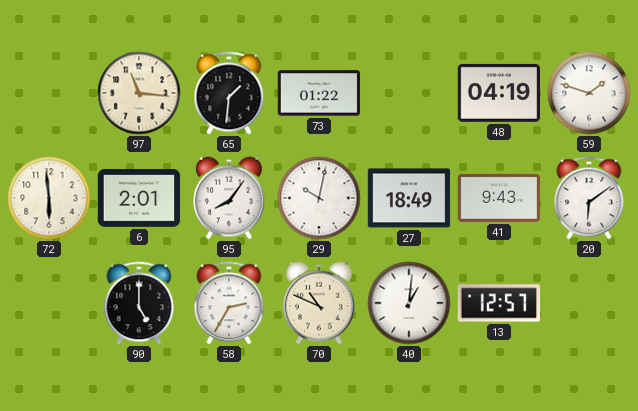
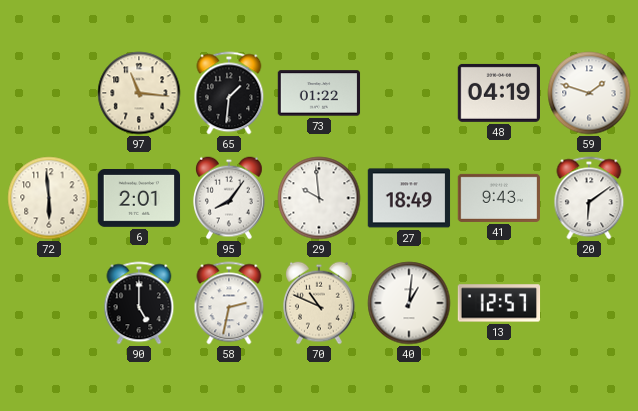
29: 10:02 -> 9:59 (319, 198)
58: 2:35 -> 2:32 (229, 303)
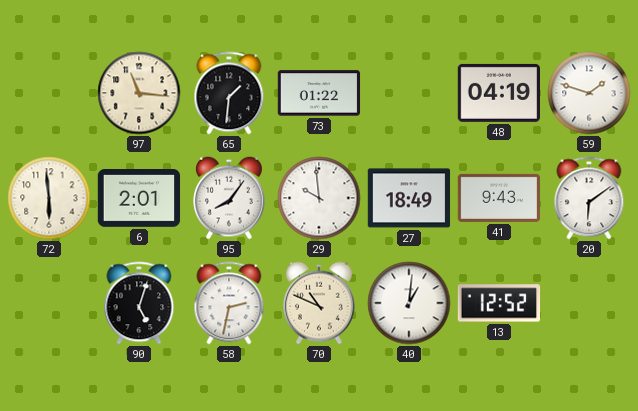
90: 5:00 -> 5:03 (139, 303)
13: 12:57 -> 12:52 (499, 303)
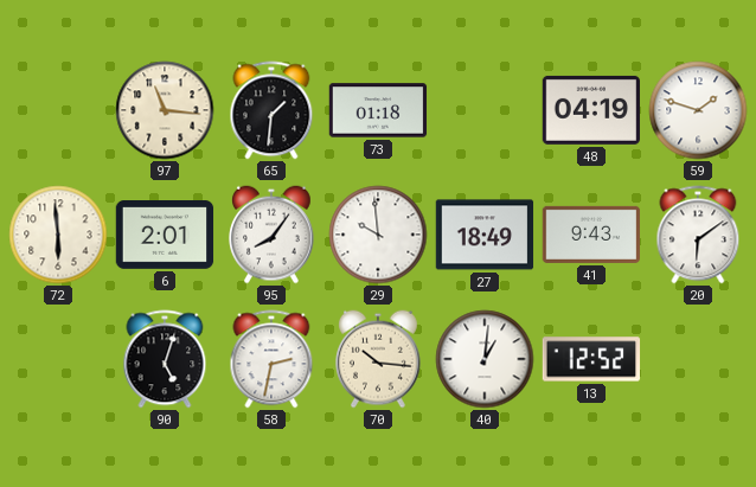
73: 01:22 -> 01:18 (378, 110)
70: 10:49 -> 10:16 (379, 359)
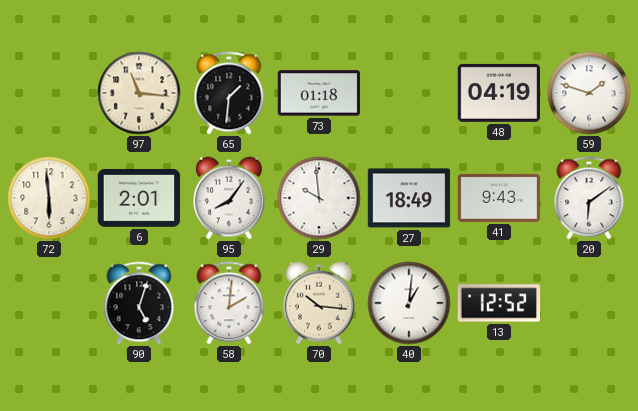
58: 2:32 -> 2:01 (229, 303)
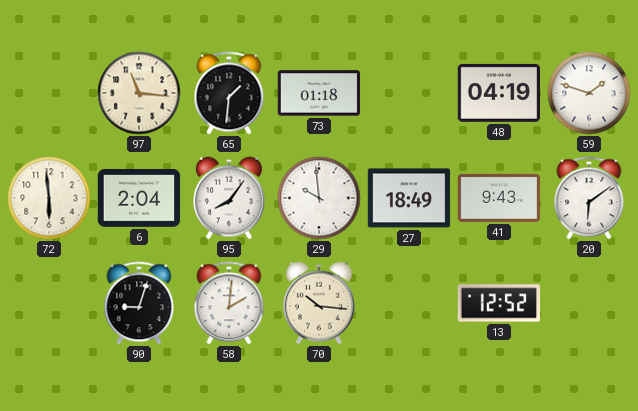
6: 2:01 -> 2:04 (139, 199)
90: 5:03 -> 9:03 (139, 303)
40: 1:01 -> none (409, 303)
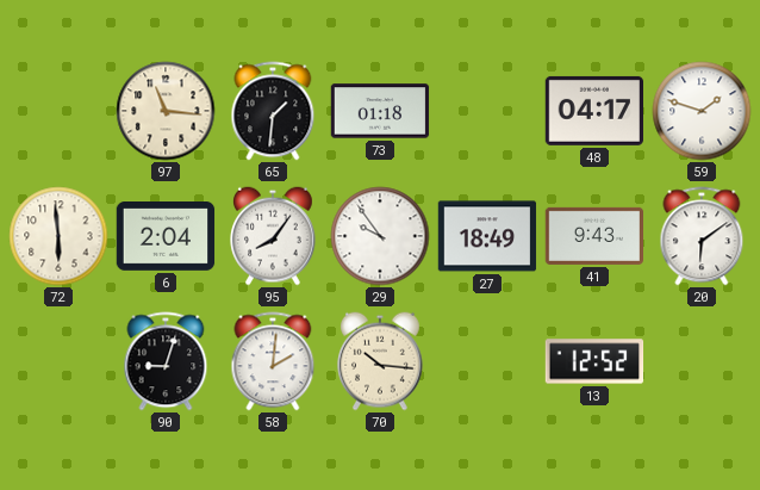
48: 04:19 -> 04:17 (593, 111)
29: 9:59 -> 9:54 (380, 236)
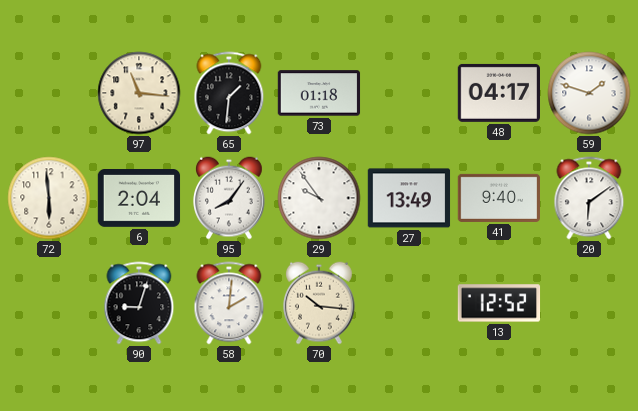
27: 18:49 -> 13:49 (409, 198)
41: 9:43 -> 9:40 (499, 198)
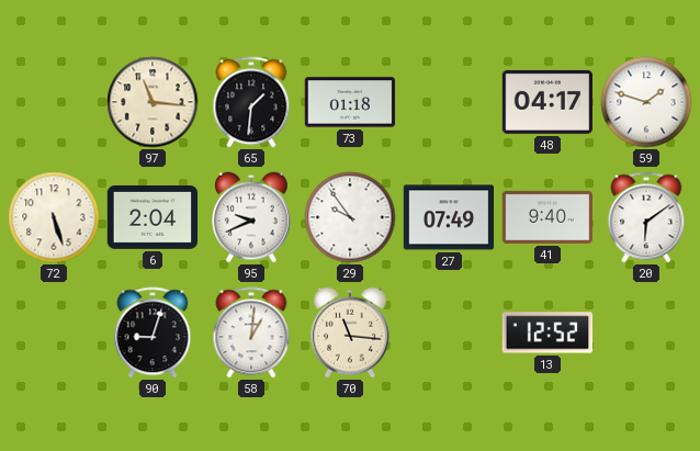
72: 5:59 -> 5:27 (54, 217)
95: 8:06 -> 9:41 (252, 217)
27: 13:49 -> 07:49 (449, 217)
58: 2:01 -> 1:01 (251, 332)
70: 10:16 -> 11:16 (351, 332)
